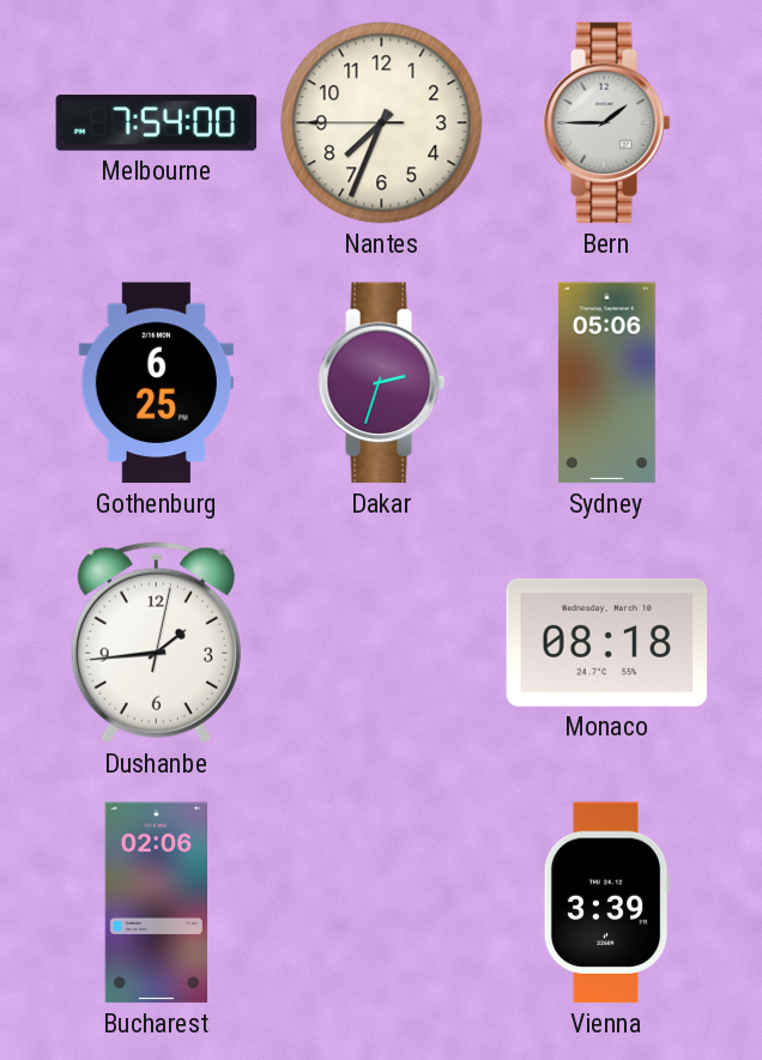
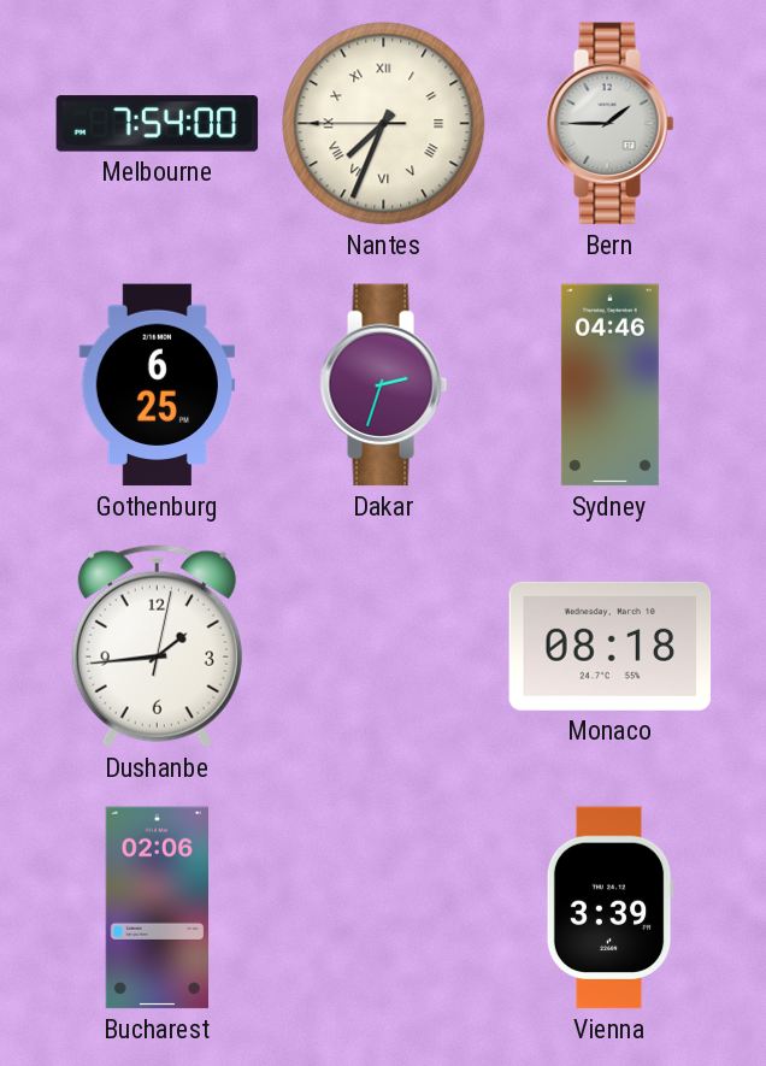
Nantes numerals: Arabic -> Roman (384, 124)
Sydney: 05:06 -> 04:46 (609, 385)
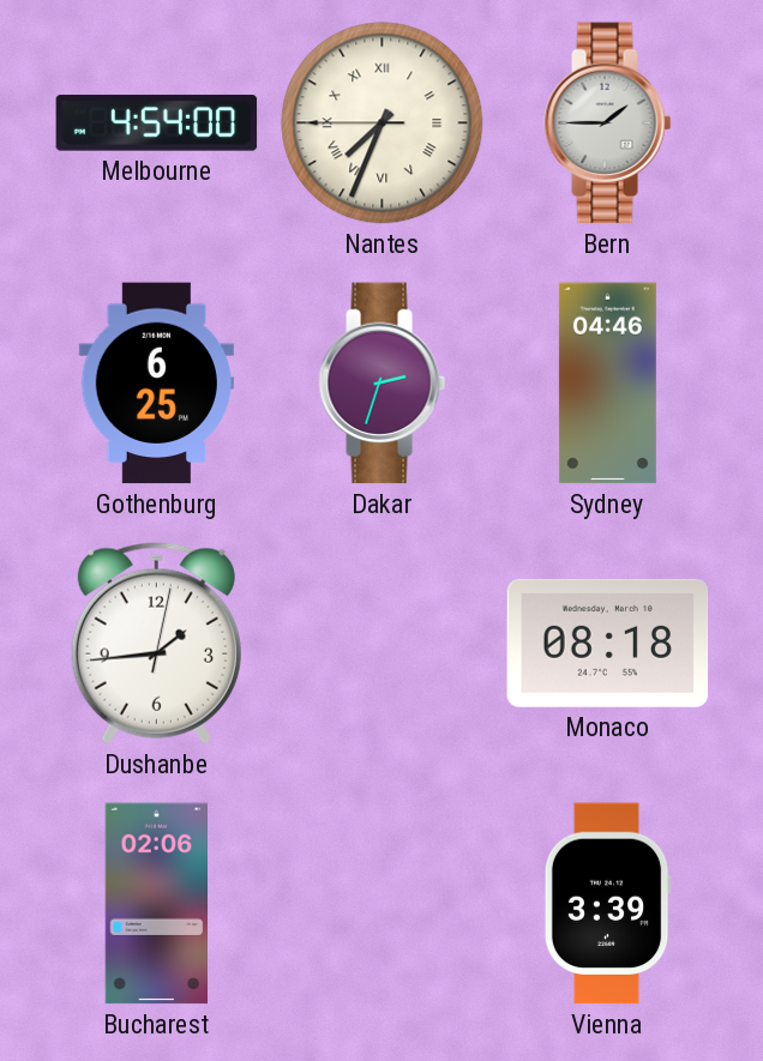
Melbourne: 7:54 -> 4:54 (157, 123)
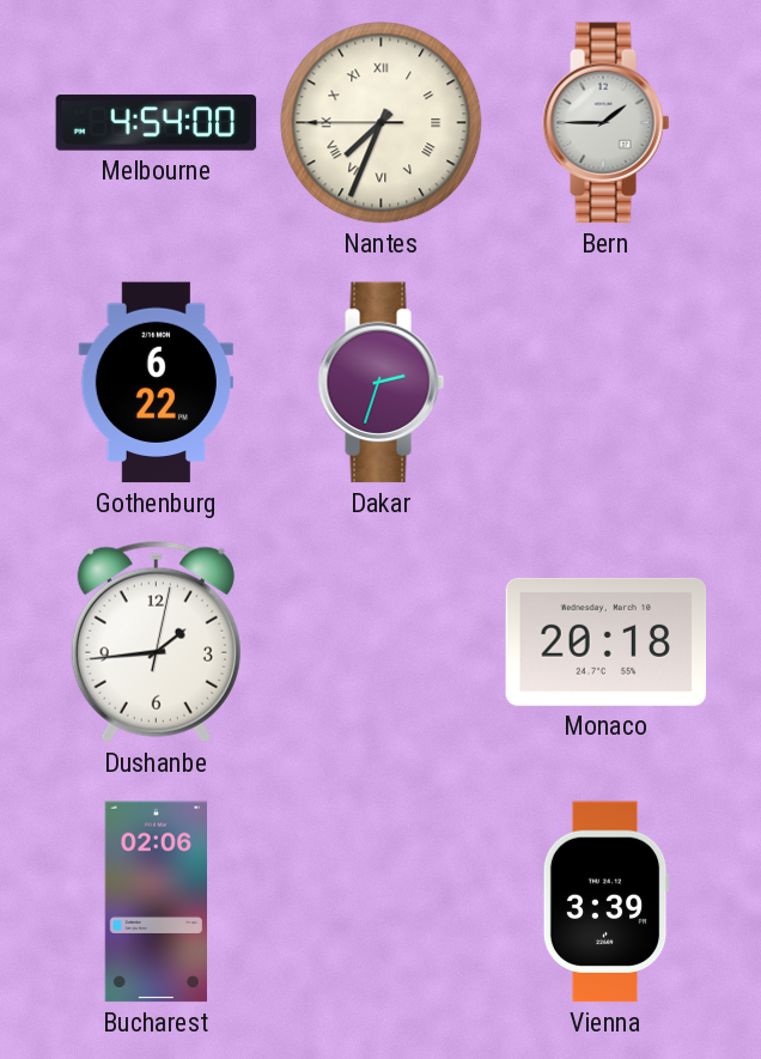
Gothenburg: 6:25 -> 6:22 (156, 383)
Sydney: 04:46 -> none (607, 384)
Monaco: 08:18 -> 20:18 (607, 641)
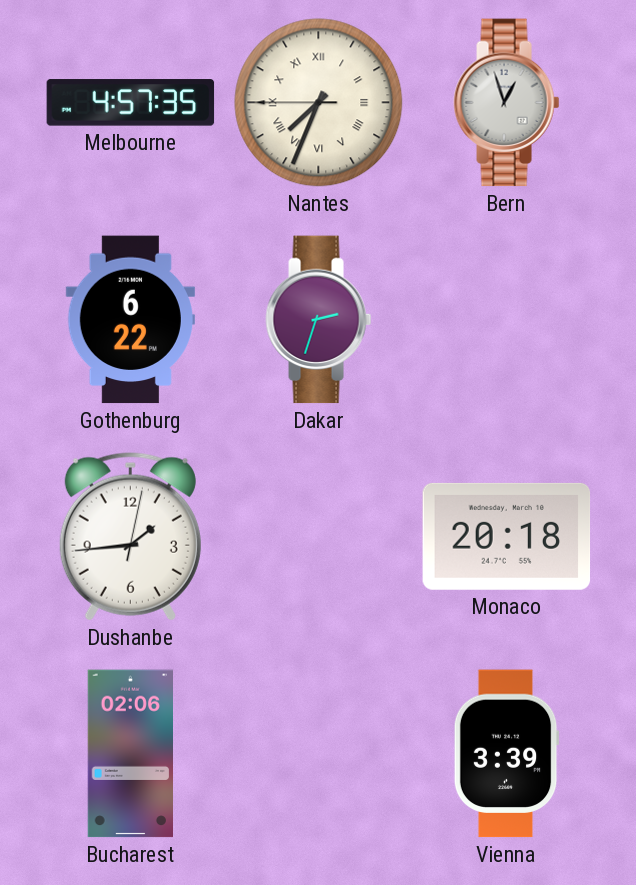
Melbourne: 4:54 -> 4:57 (131, 103)
Bern: 1:45 -> 12:57 (507, 103)
